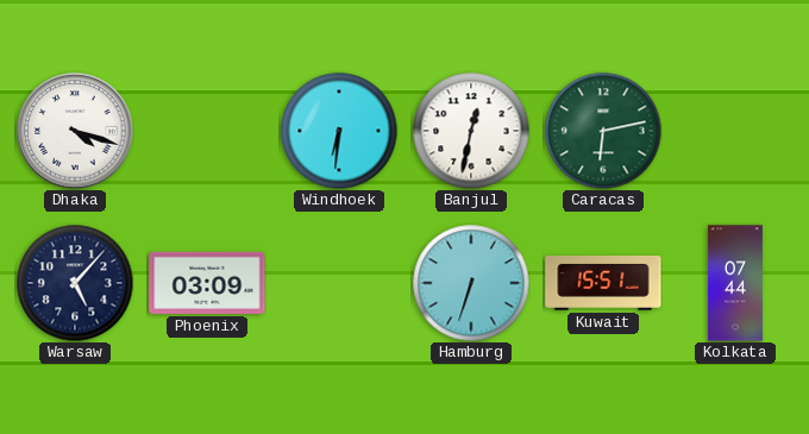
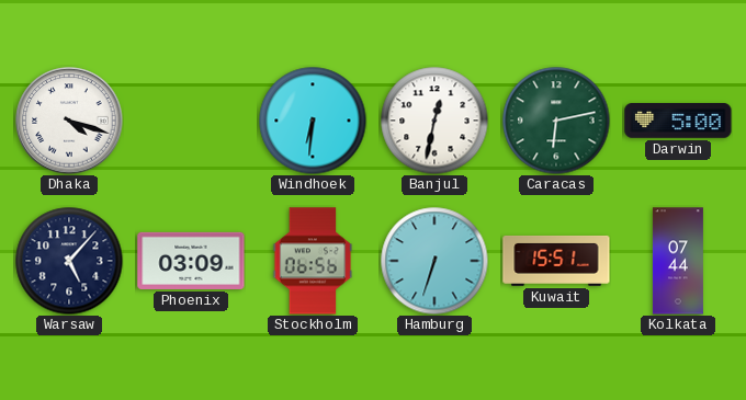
Darwin: none -> 5:00 (678, 122)
Stockholm: none -> 06:56 (313, 261)
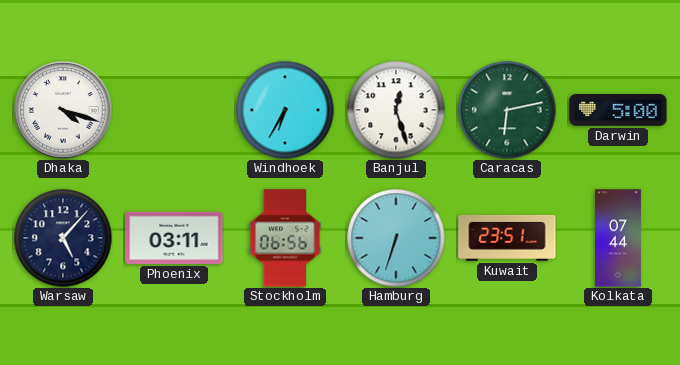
Windhoek: 6:31 -> 6:35 (285, 110)
Banjul: 12:32 -> 12:27 (396, 110)
Phoenix: 03:09 -> 03:11 (174, 238)
Kuwait: 15:51 -> 23:51 (507, 238)
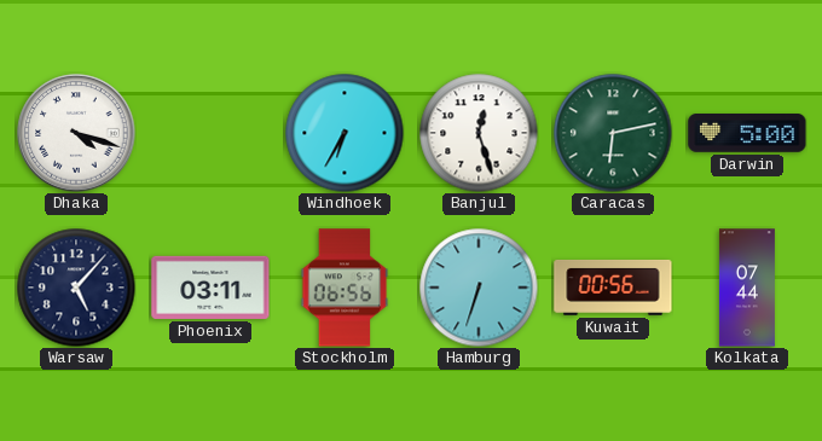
Kuwait: 23:51 -> 00:56 (613, 288)
